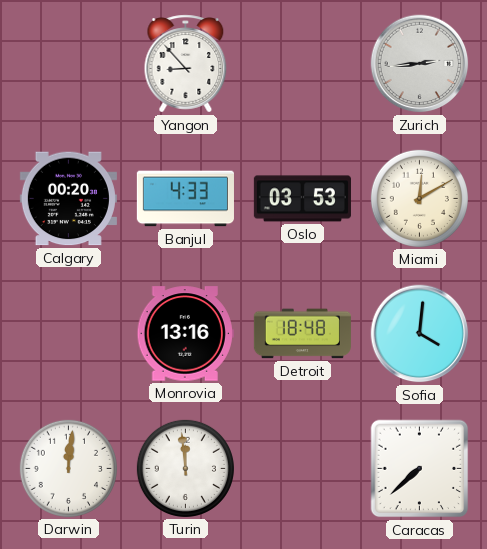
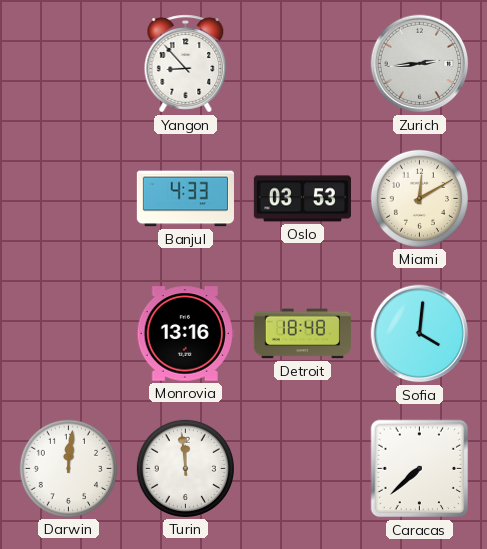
Calgary: 00:20 -> none (68, 199)
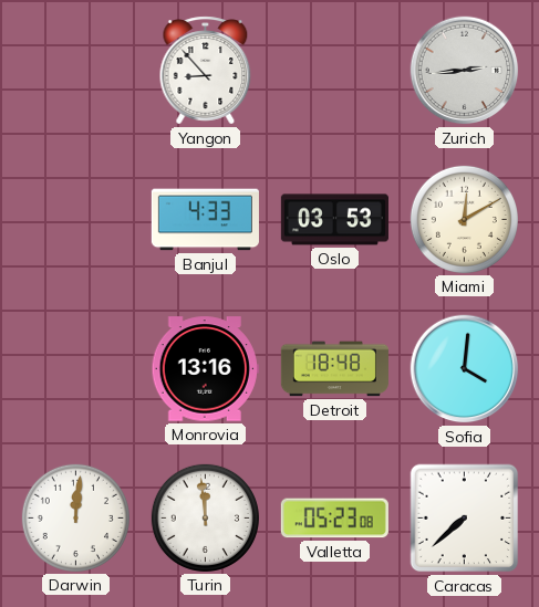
Valletta: none -> 05:23 (334, 519)
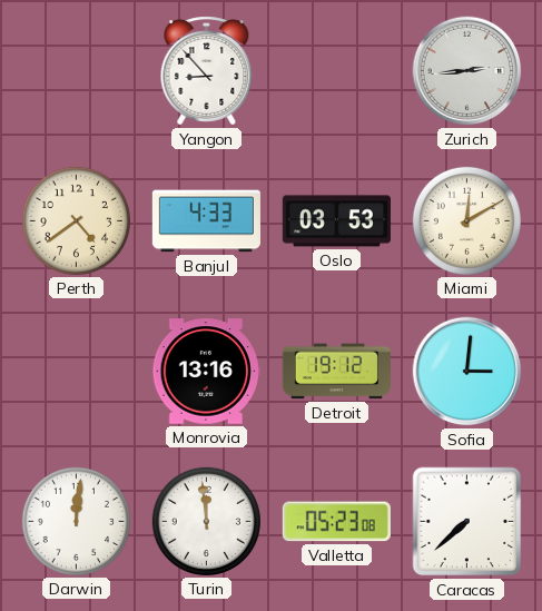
Perth: none -> 4:39 (76, 220)
Detroit: 18:48 -> 19:12 (336, 372)
Sofia: 4:01 -> 3:01 (467, 372)
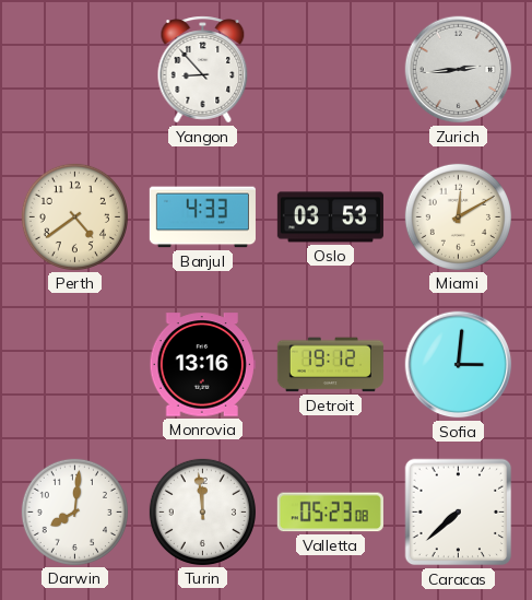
Darwin: 12:01 -> 8:01 (74, 511)
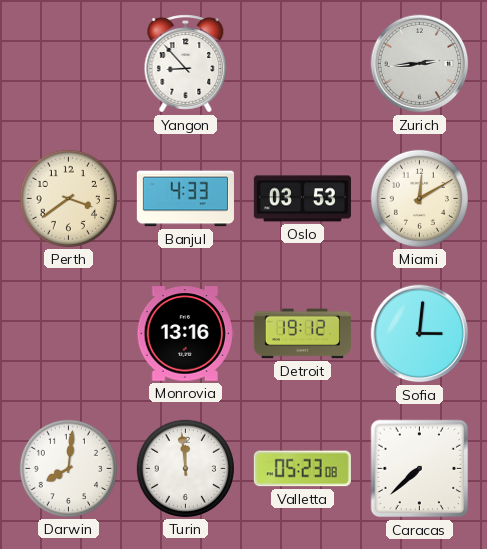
Perth: 4:39 -> 3:39 (68, 198)
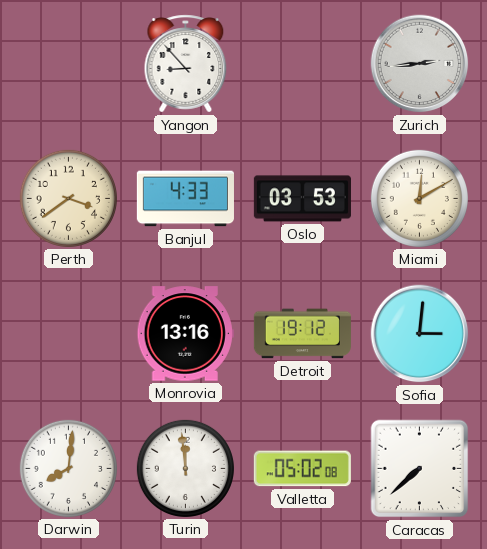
Valletta: 05:23 -> 05:02 (302, 469)
